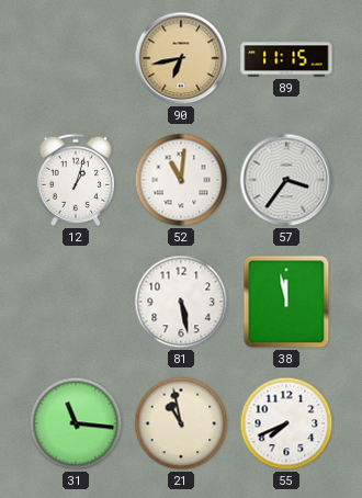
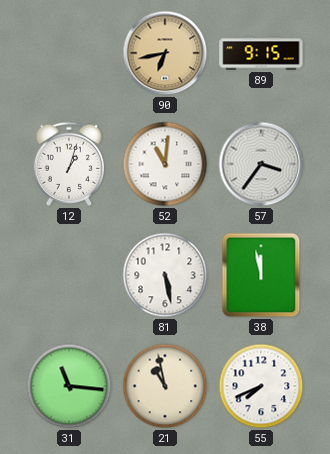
89: 11:15 -> 9:15 (261, 53)
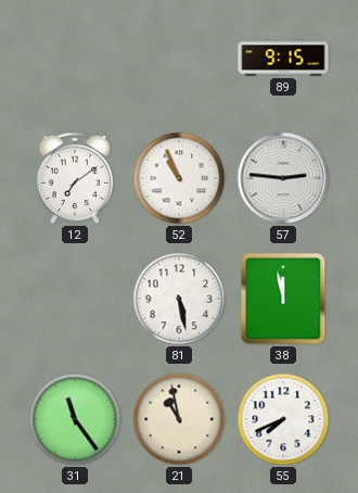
90: 6:43 -> none (165, 53)
12: 1:03 -> 7:09 (74, 178)
52: 11:01 -> 10:56 (179, 178)
57: 3:36 -> 2:46 (283, 178)
31: 11:16 -> 11:24 (75, 419)
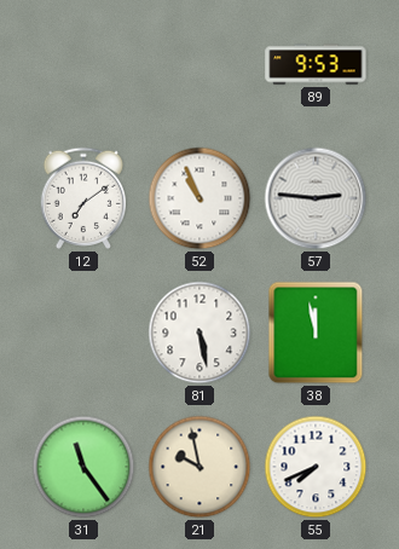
89: 9:15 -> 9:53 (316, 64)
21: 10:58 -> 9:58 (199, 467)
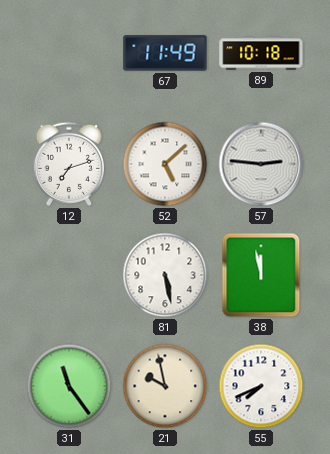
67: none -> 11:49 (165, 53)
89: 9:53 -> 10:18 (261, 53)
12: 7:09 -> 7:12 (68, 164)
52: 10:56 -> 5:08 (165, 164)
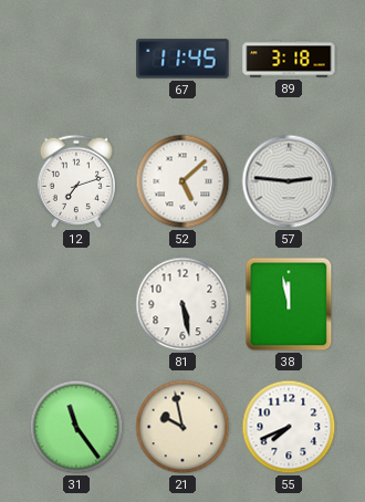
67: 11:49 -> 11:45 (182, 59)
89: 10:18 -> 3:18 (289, 59)
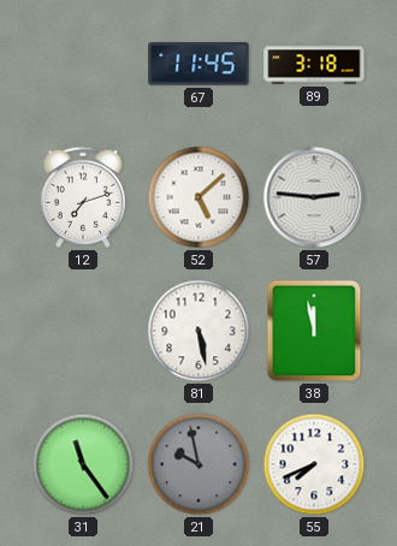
21 dial: cream -> grey (198, 464)
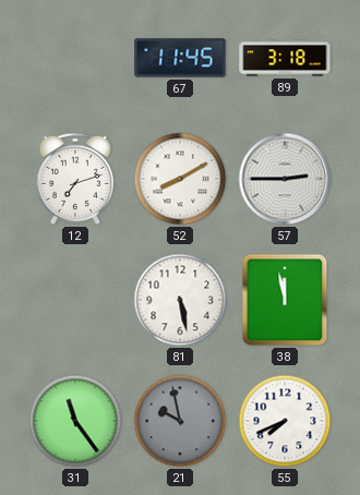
52: 5:08 -> 8:10 (180, 179)
57: 2:46 -> 2:45 (285, 179)
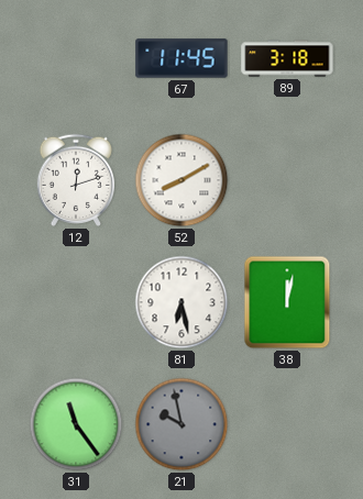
12: 7:12 -> 12:12 (75, 180)
57: 2:45 -> none (285, 179)
81: 5:28 -> 6:28 (182, 302)
38: 11:58 -> 12:02 (287, 302)
55: 7:41 -> none (285, 421)
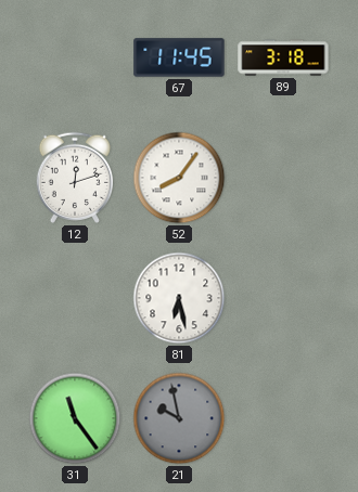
52: 8:10 -> 8:06 (179, 178)
38: 12:02 -> none (287, 302)
